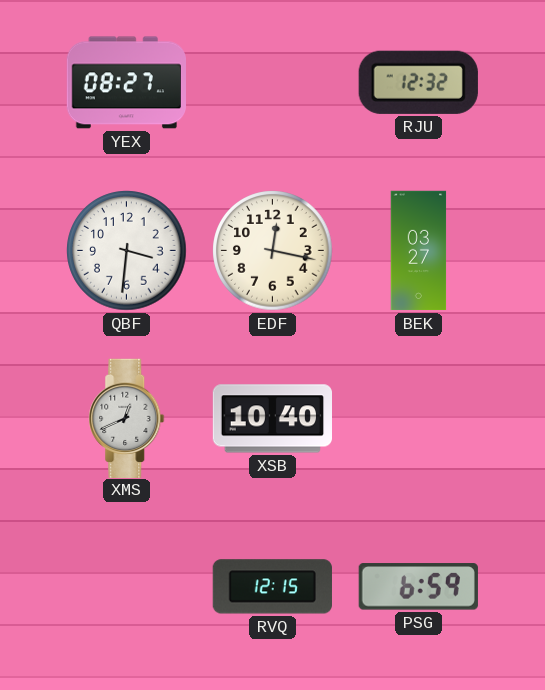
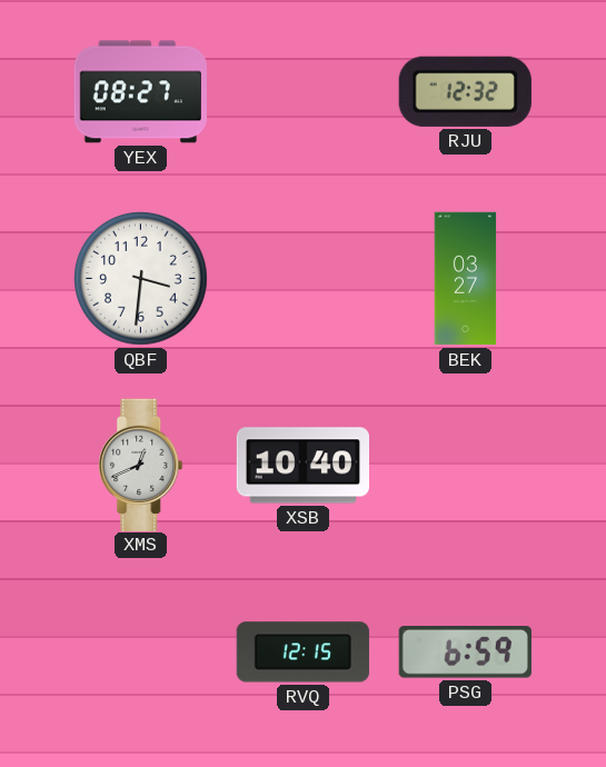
EDF: 12:17 -> none (273, 251)
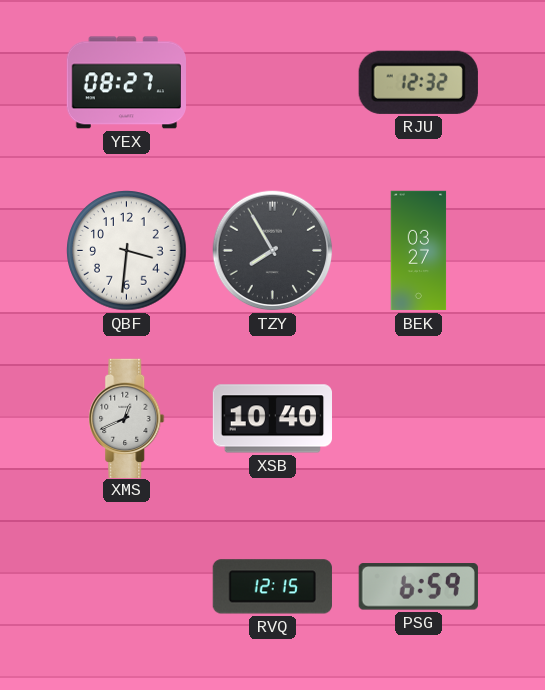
TZY: none -> 7:55 (273, 251)
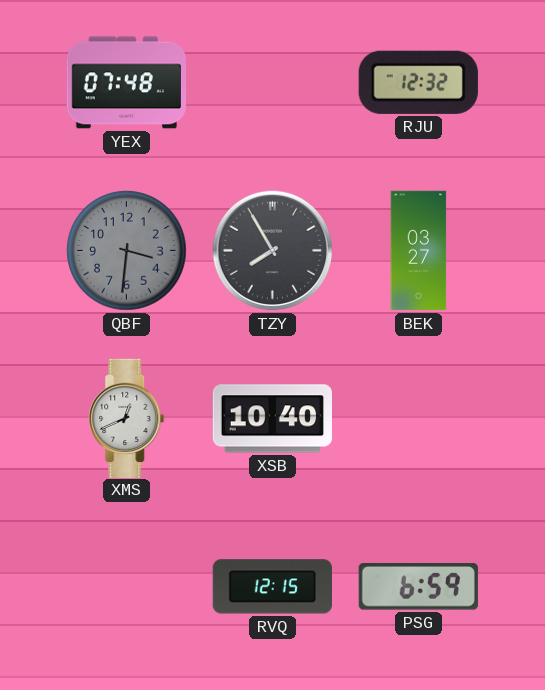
YEX: 08:27 -> 07:48 (126, 83)
QBF dial: white -> grey (127, 251)
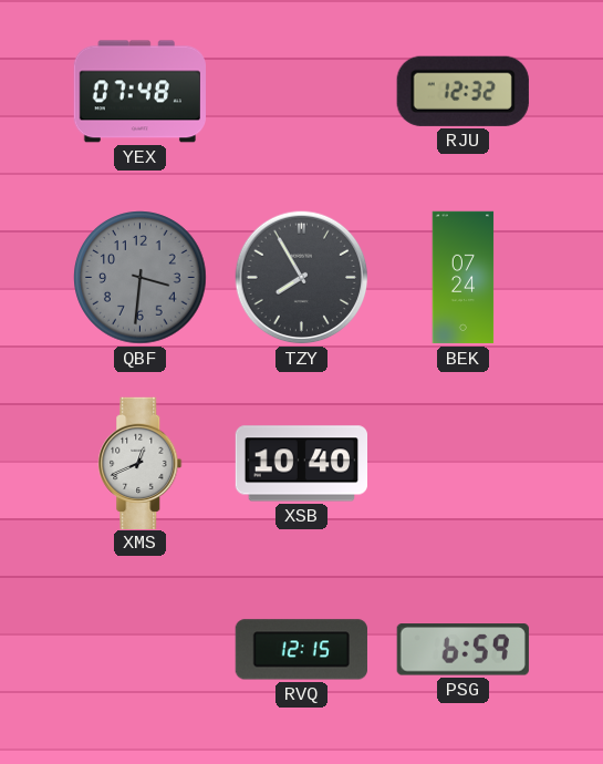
BEK: 03:27 -> 07:24 (464, 278)
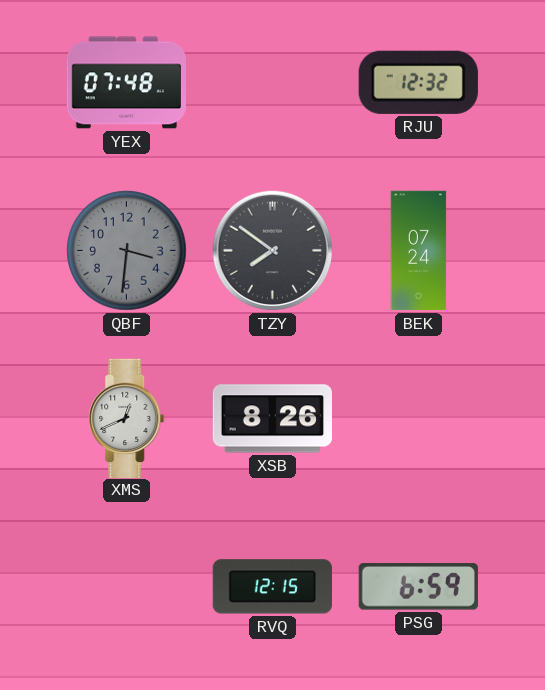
TZY: 7:55 -> 7:51 (273, 251)
XSB: 10:40 -> 8:26 (272, 419)
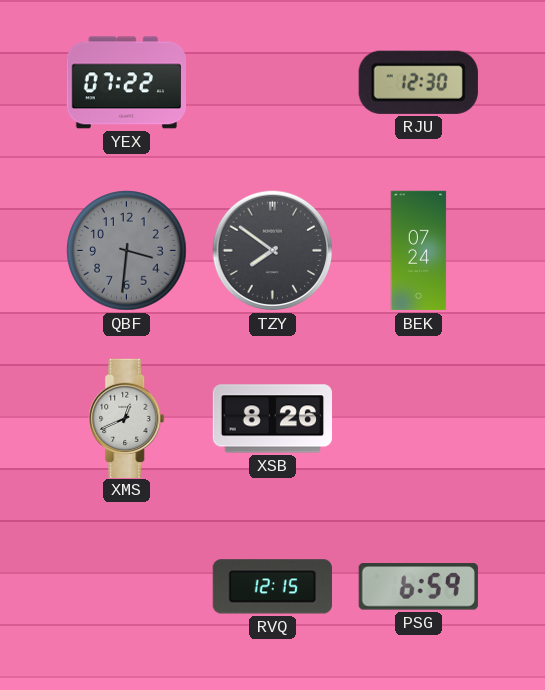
YEX: 07:48 -> 07:22 (126, 83)
RJU: 12:32 -> 12:30 (418, 82)
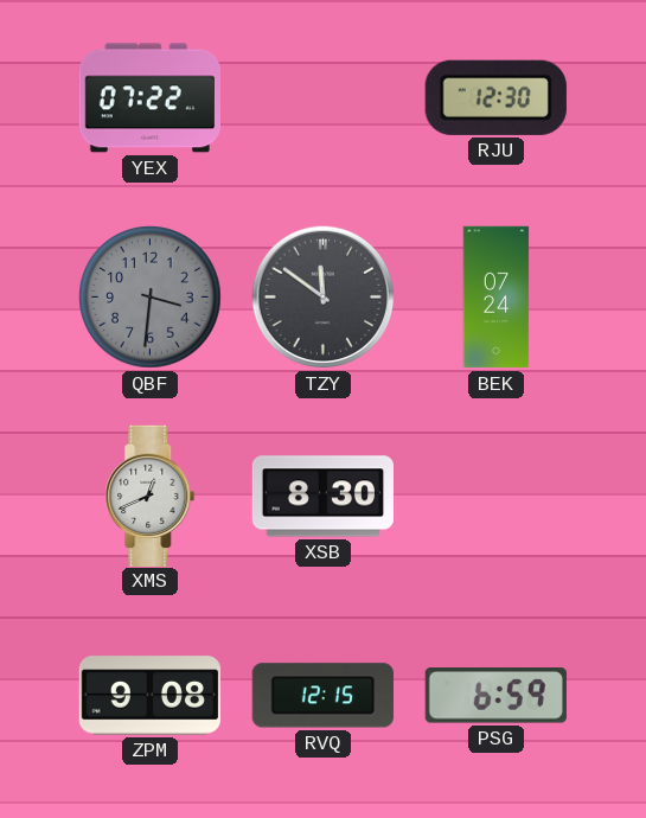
TZY: 7:51 -> 11:51 (324, 298)
XSB: 8:26 -> 8:30 (322, 497)
ZPM: none -> 9:08 (149, 696)
